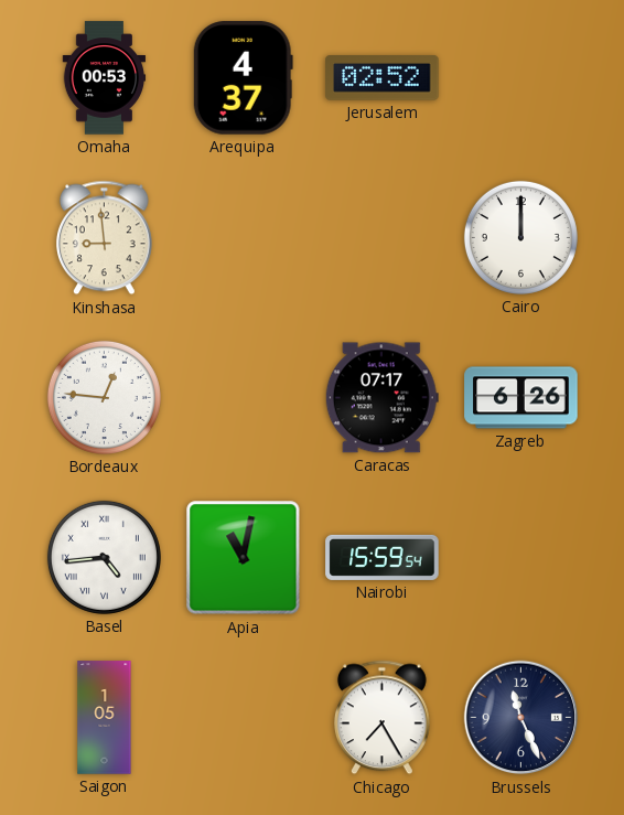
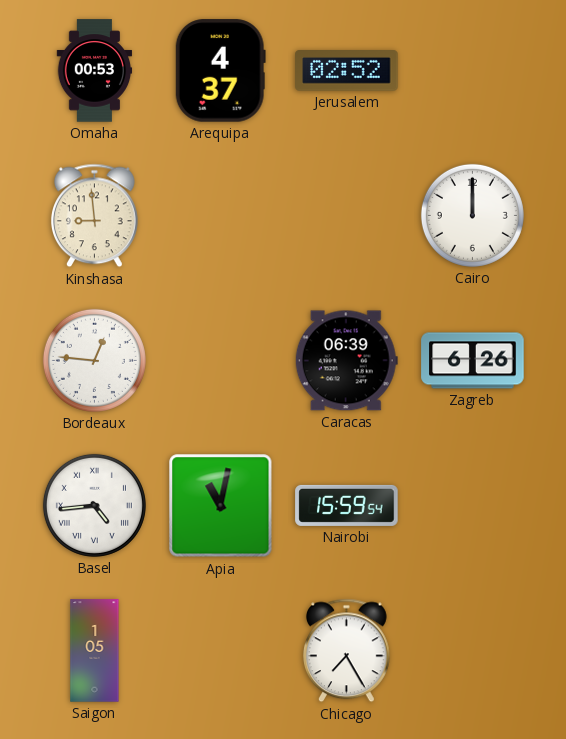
Caracas: 07:17 -> 06:39 (346, 361)
Brussels: 11:26 -> none (521, 718)
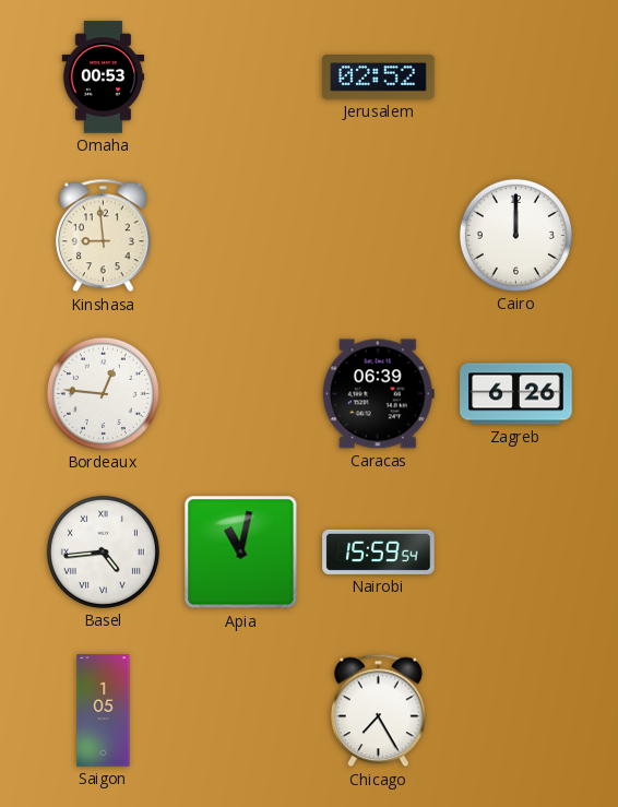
Arequipa: 4:37 -> none (220, 71)
